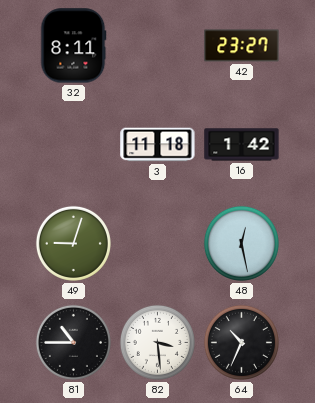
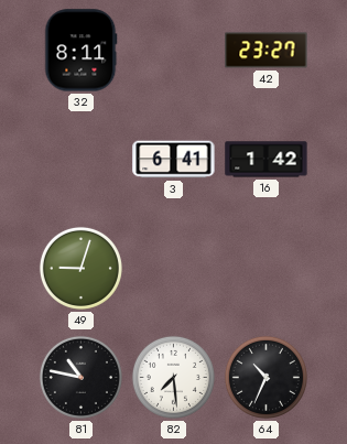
3: 11:18 -> 6:41 (174, 160)
48: 12:28 -> none (241, 243)
81: 10:45 -> 10:47 (80, 377)
82: 3:29 -> 7:29 (173, 377)
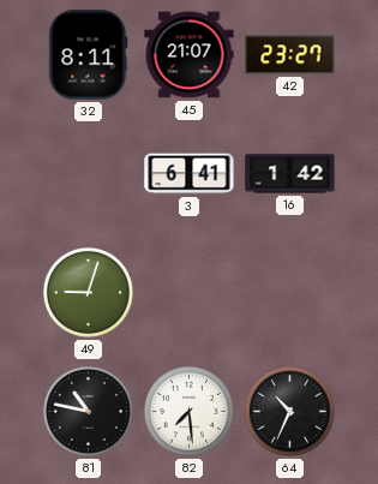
45: none -> 21:07 (190, 55)
